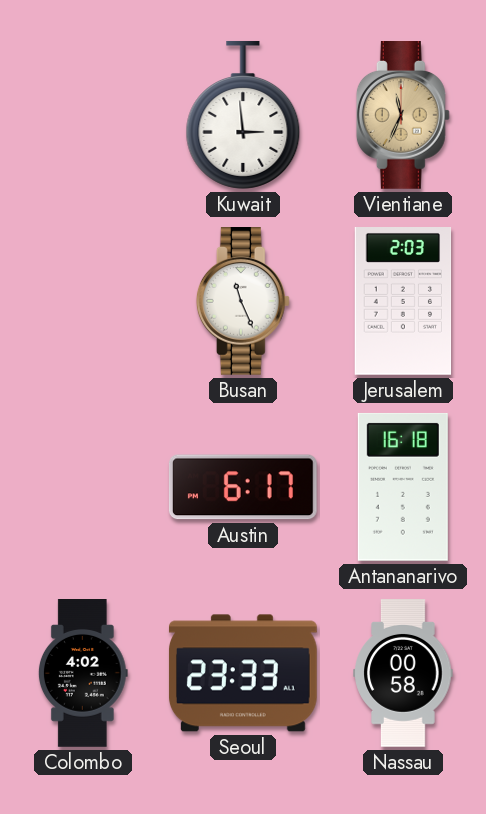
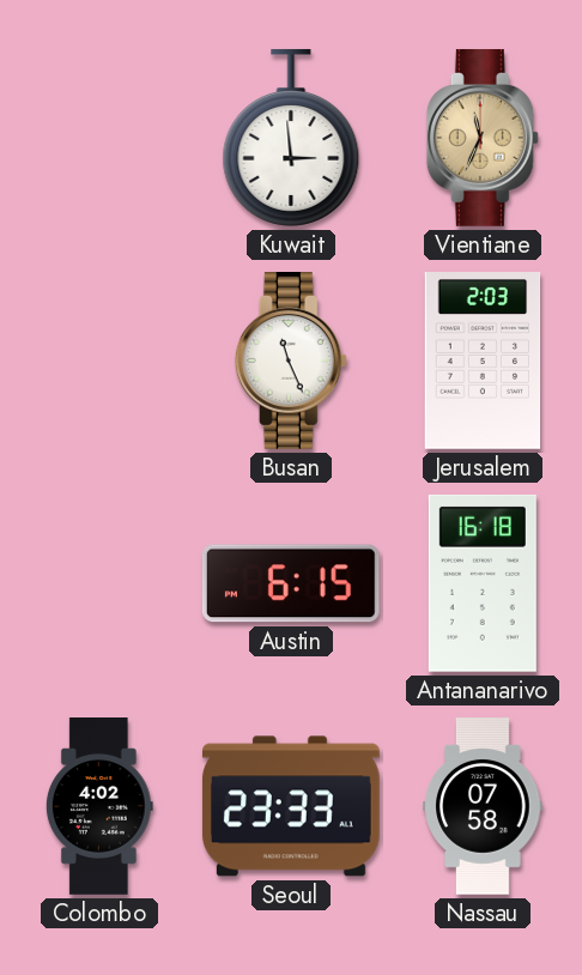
Austin: 6:17 -> 6:15 (291, 583)
Nassau: 00:58 -> 07:58 (483, 806)
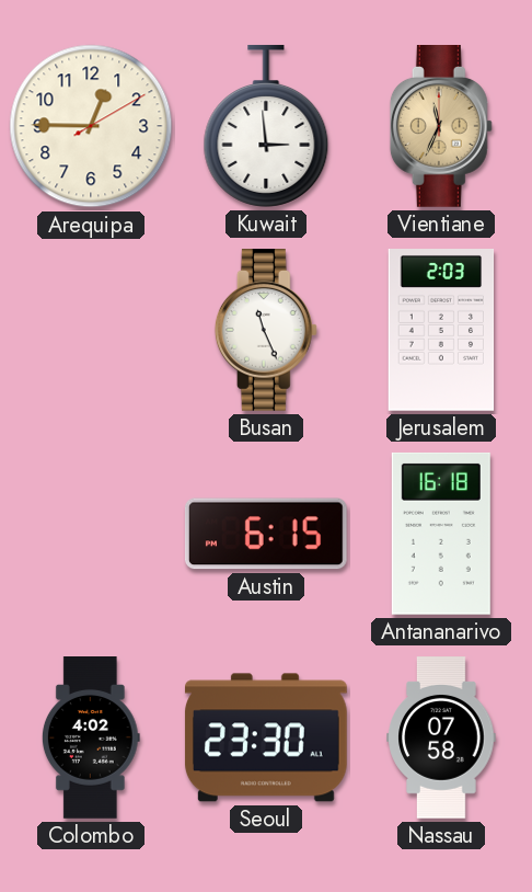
Arequipa: none -> 12:45 (91, 126)
Seoul: 23:33 -> 23:30 (266, 737)
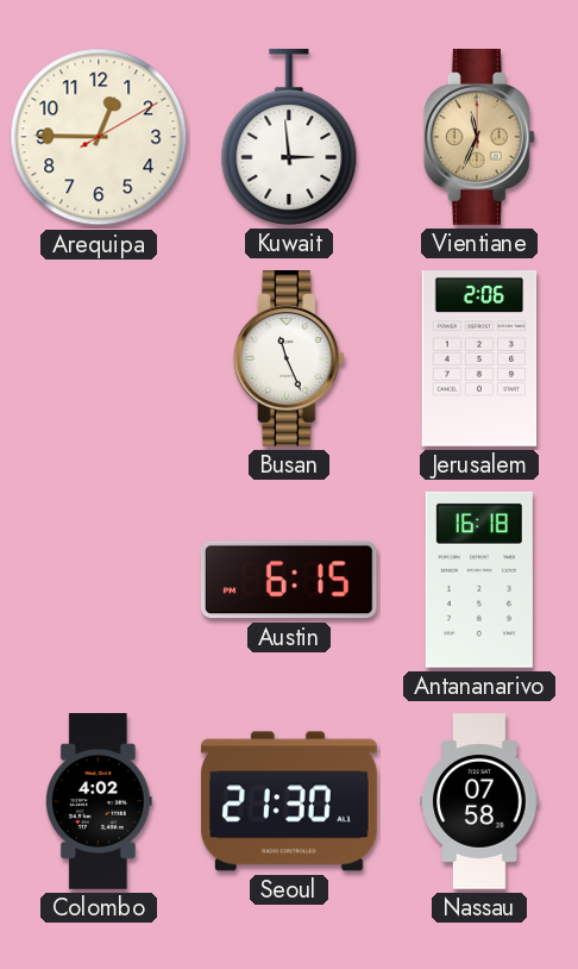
Jerusalem: 2:03 -> 2:06 (479, 360)
Seoul: 23:30 -> 21:30 (289, 801)
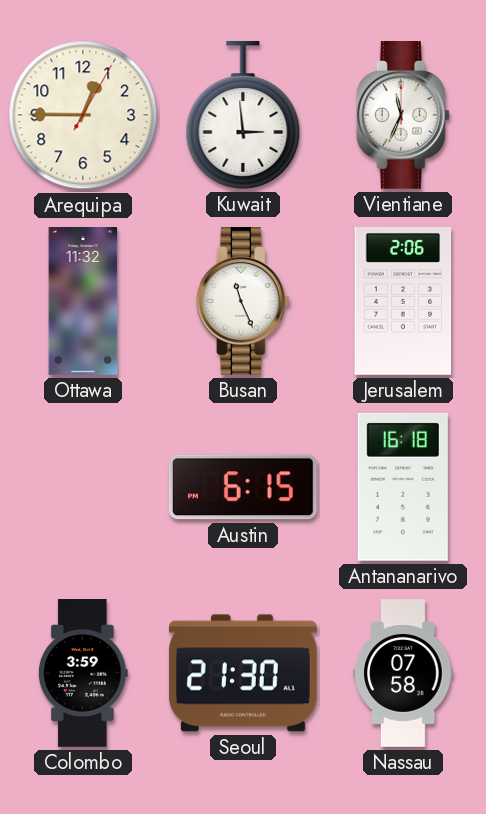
Arequipa: 12:45:10 -> 12:45:05 (83, 115)
Vientiane dial: champagne -> white (403, 116)
Ottawa: none -> 11:32 (83, 301)
Colombo: 4:02 -> 3:59 (83, 673)
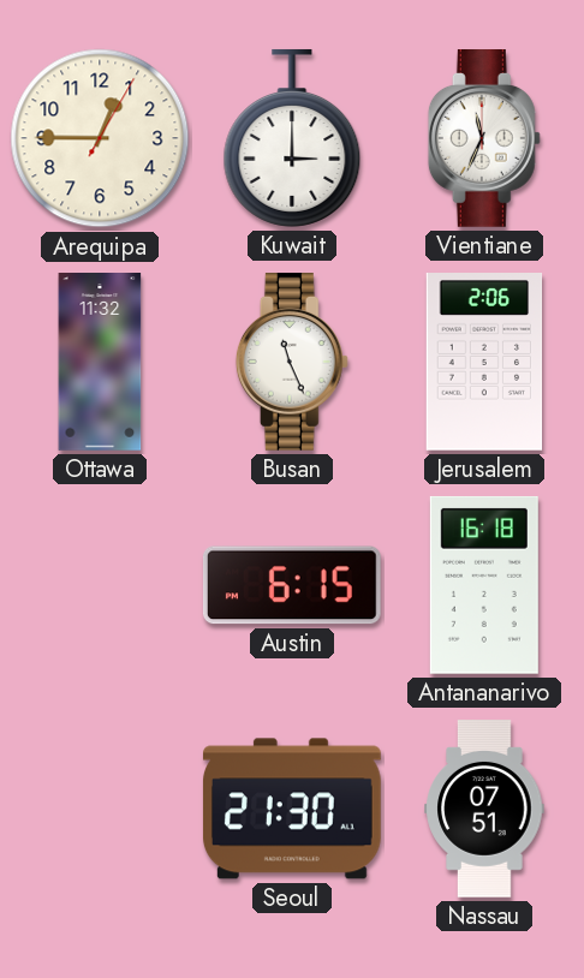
Kuwait: 2:59 -> 3:00 (292, 138)
Colombo: 3:59 -> none (83, 673)
Nassau: 07:58 -> 07:51 (484, 809)
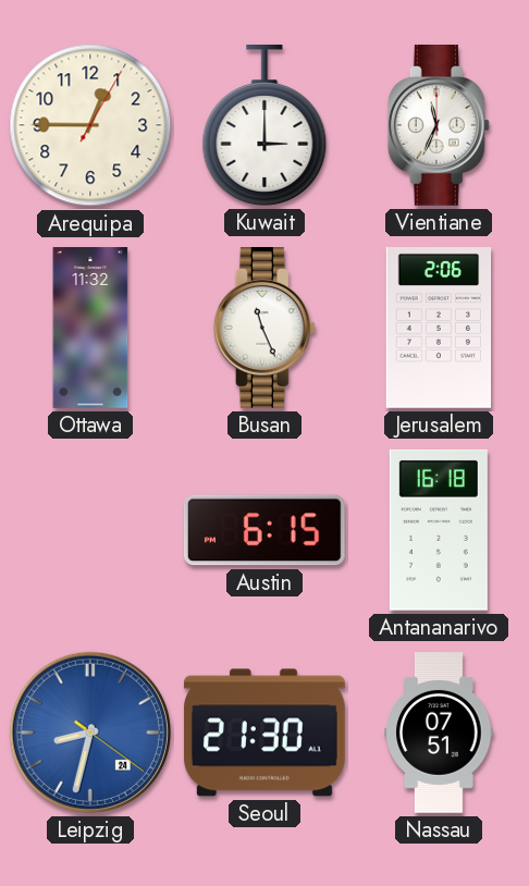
Leipzig: none -> 8:32 (90, 733)
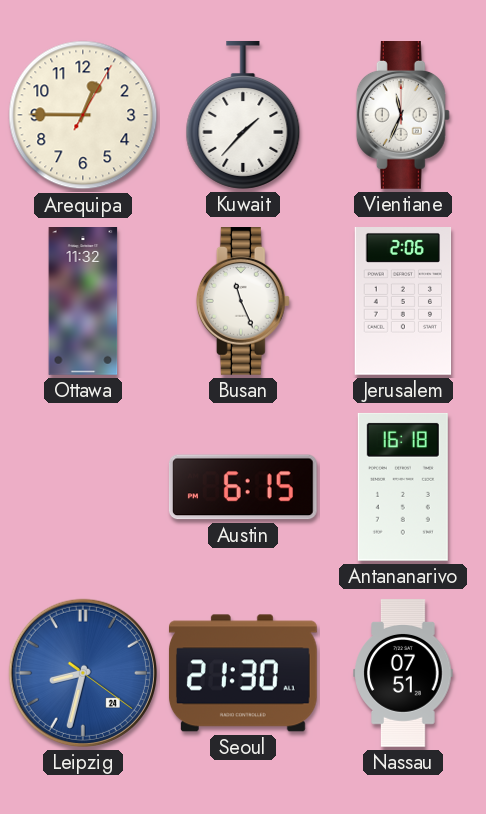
Kuwait: 3:00 -> 1:37 (243, 115)
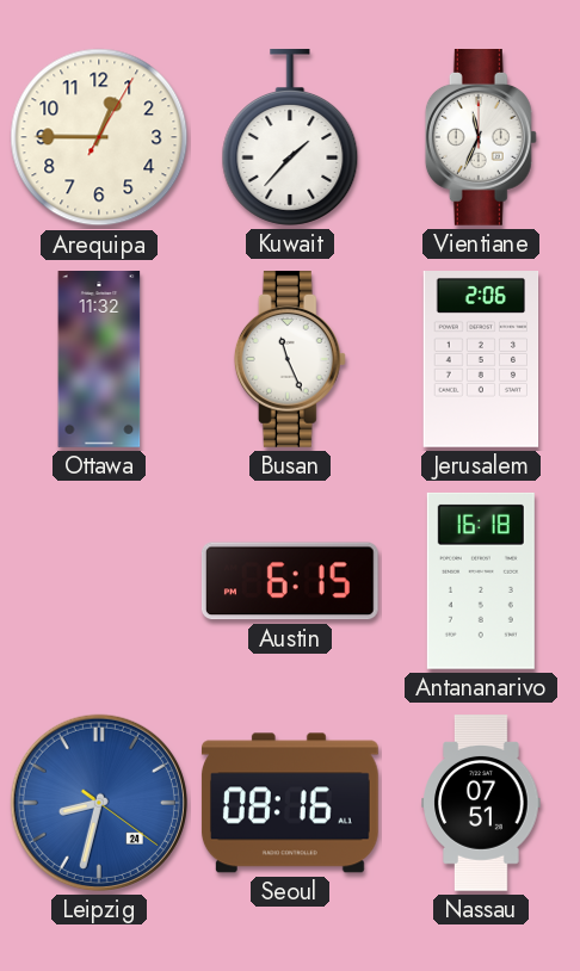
Seoul: 21:30 -> 08:16 (290, 803)
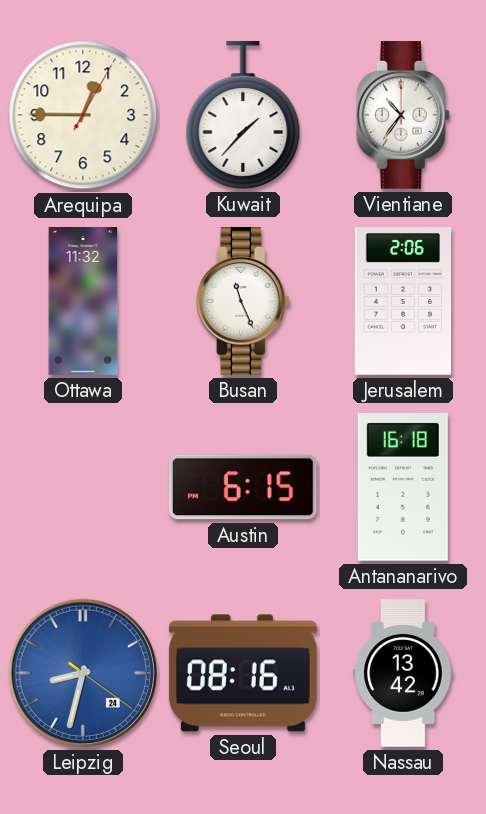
Vientiane: 11:34 -> 10:36 (403, 116)
Nassau: 07:51 -> 13:42 (403, 673)
